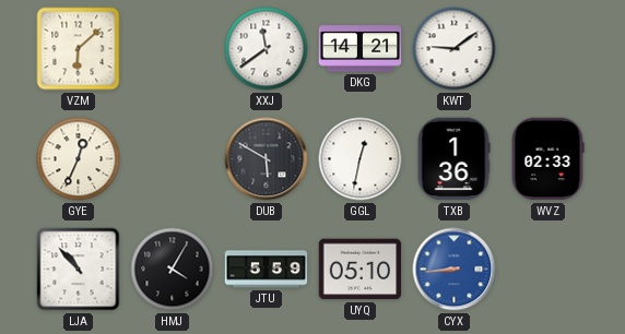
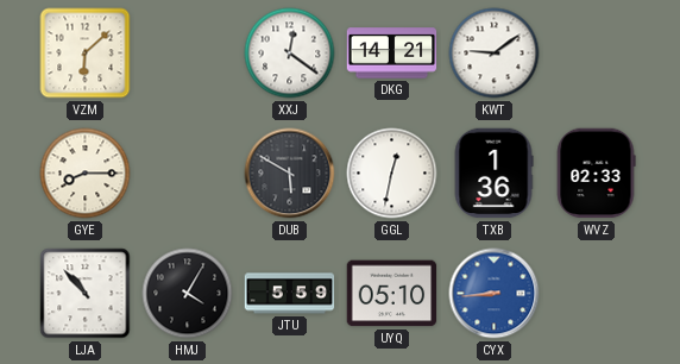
XXJ: 11:39 -> 12:21 (290, 54)
GYE: 12:34 -> 8:15 (86, 174)
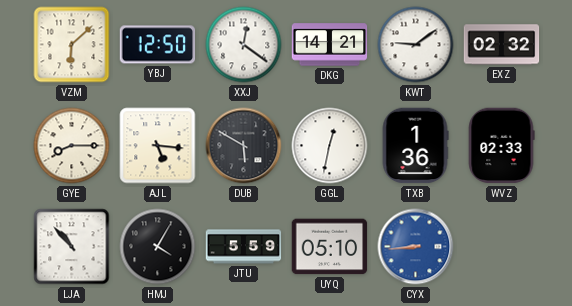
YBJ: none -> 12:50 (158, 45)
EXZ: none -> 02:32 (502, 45)
AJL: none -> 5:16 (158, 146)
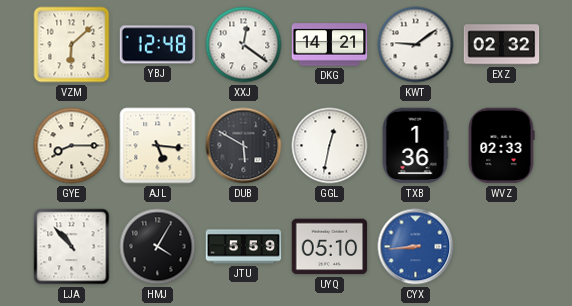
YBJ: 12:50 -> 12:48 (158, 45)
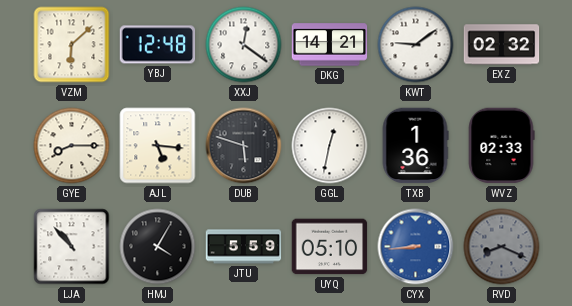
DUB: 5:50 -> 5:48 (244, 146)
RVD: none -> 8:19 (502, 247)
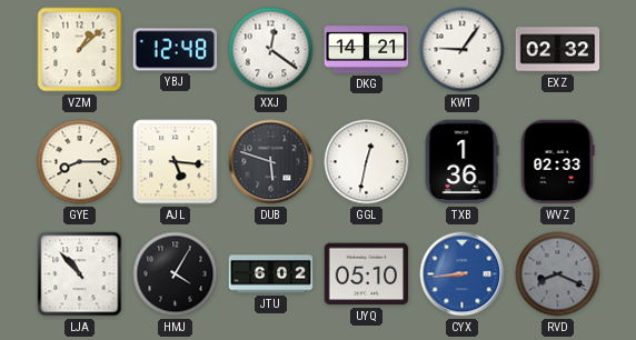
VZM: 6:08 -> 1:08 (80, 50)
KWT: 9:09 -> 9:06 (463, 50)
JTU: 5:59 -> 6:02 (271, 274)
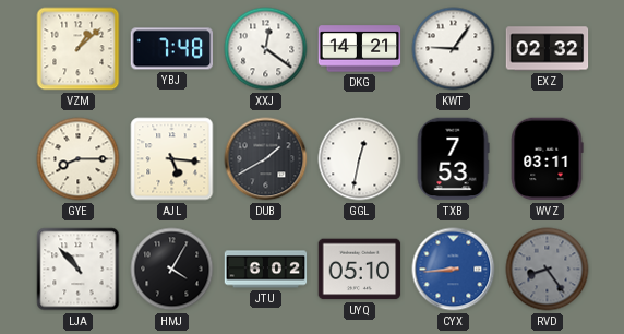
YBJ: 12:48 -> 7:48 (172, 49)
DUB: 5:48 -> 1:40 (266, 159)
TXB: 1:36 -> 7:53 (453, 159)
WVZ: 02:33 -> 03:11 (547, 159)
RVD: 8:19 -> 8:24 (548, 270)
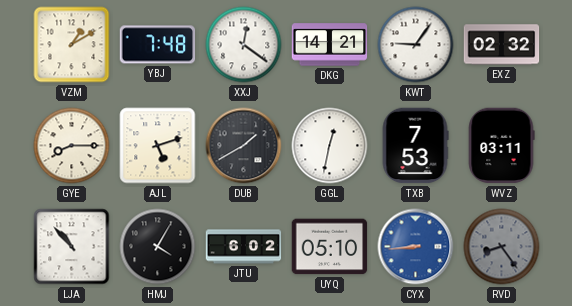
VZM: 1:08 -> 1:10 (72, 45)
AJL: 5:16 -> 5:12 (158, 146)
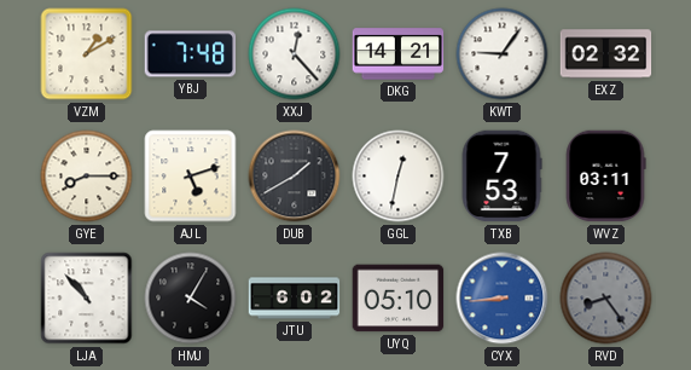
XXJ: 12:21 -> 12:23 (295, 54)
